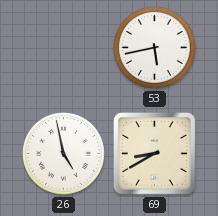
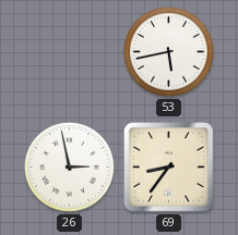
26: 4:58 -> 2:58 (70, 168)
69: 8:40 -> 8:36 (169, 168)
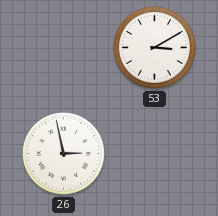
53: 5:43 -> 3:10 (155, 48)
69: 8:36 -> none (169, 168)
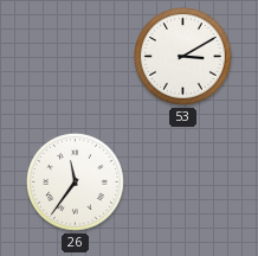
26: 2:58 -> 11:36 (76, 183)
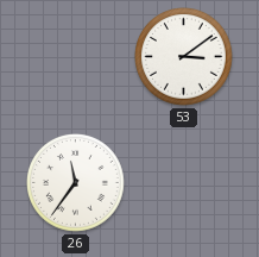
53: 3:10 -> 3:09 (184, 57)
